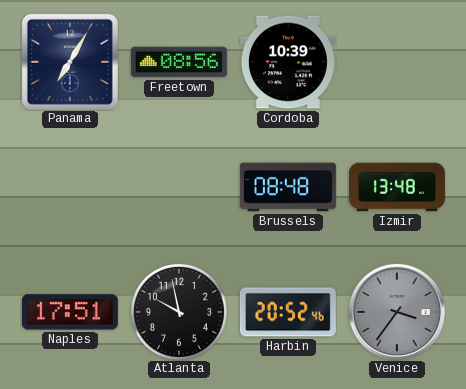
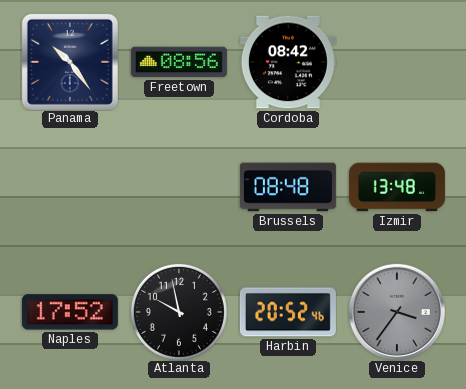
Panama: 7:05 -> 10:24 (70, 62)
Cordoba: 10:39 -> 08:42 (288, 62)
Naples: 17:51 -> 17:52 (70, 312)
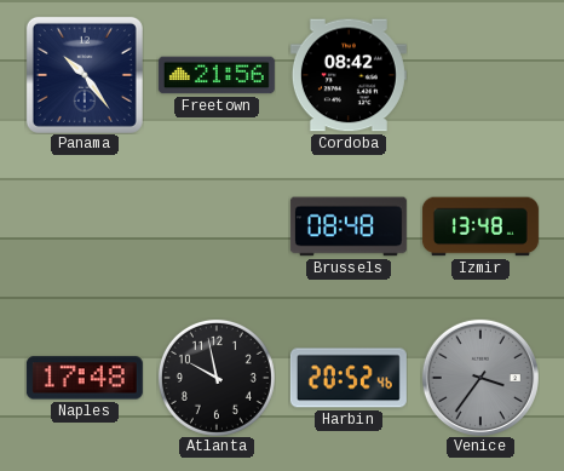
Freetown: 08:56 -> 21:56 (217, 75)
Naples: 17:52 -> 17:48 (85, 378)
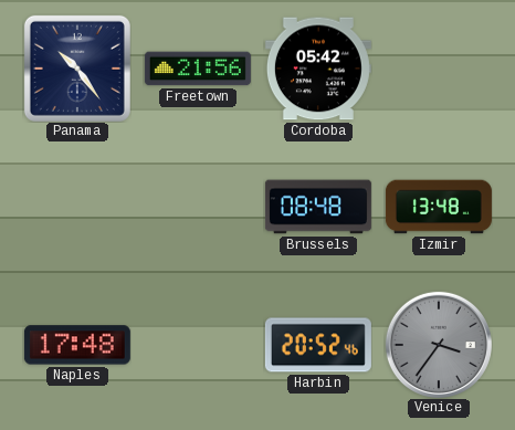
Cordoba: 08:42 -> 05:42 (318, 69)
Atlanta: 9:58 -> none (217, 378)
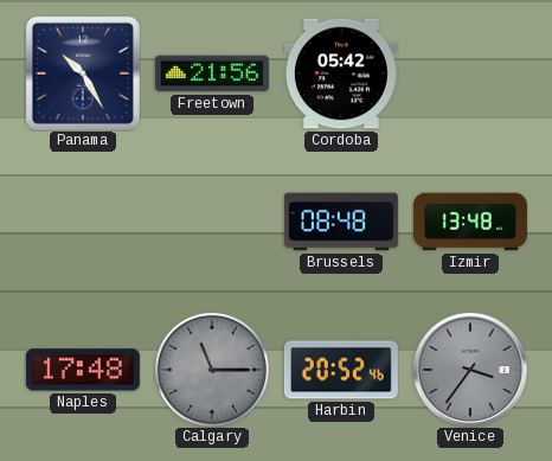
Panama: 10:24 -> 10:25 (83, 73)
Calgary: none -> 11:15 (212, 370)
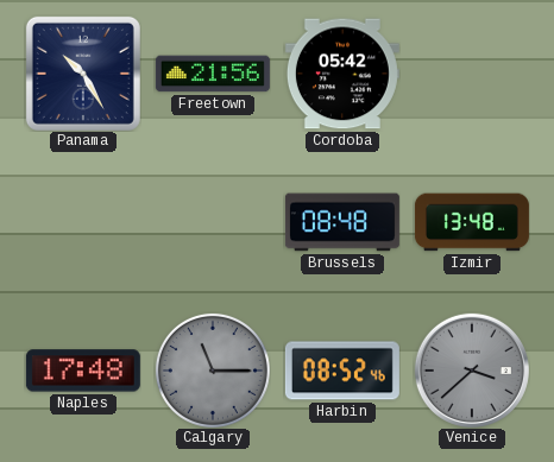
Harbin: 20:52 -> 08:52 (342, 371)
Venice: 3:36 -> 3:38 (472, 371)
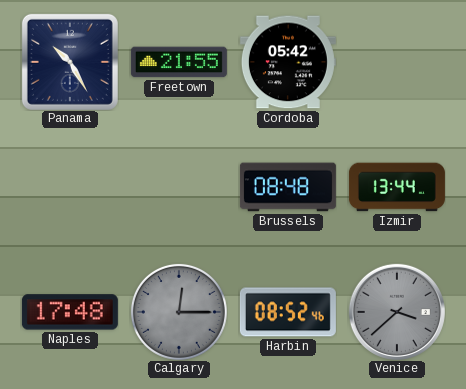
Freetown: 21:56 -> 21:55 (179, 62)
Izmir: 13:48 -> 13:44 (397, 187)
Calgary: 11:15 -> 12:15 (179, 312)
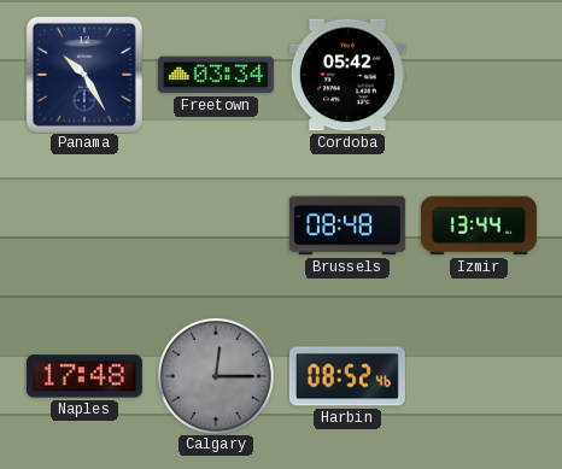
Freetown: 21:55 -> 03:34 (216, 75)
Venice: 3:38 -> none (397, 312)
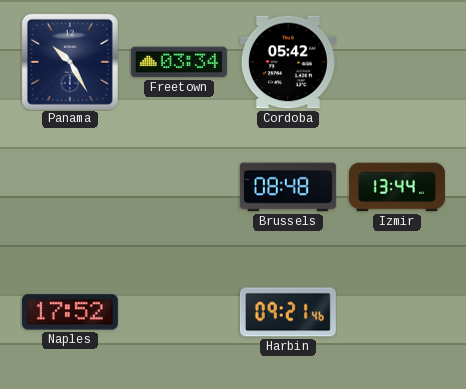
Naples: 17:48 -> 17:52 (70, 312)
Calgary: 12:15 -> none (216, 376)
Harbin: 08:52 -> 09:21 (288, 312)
